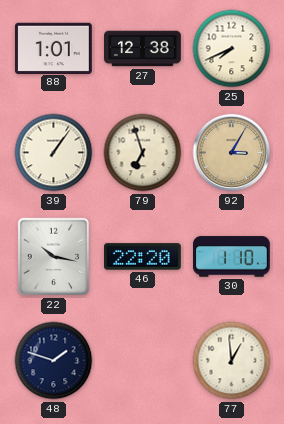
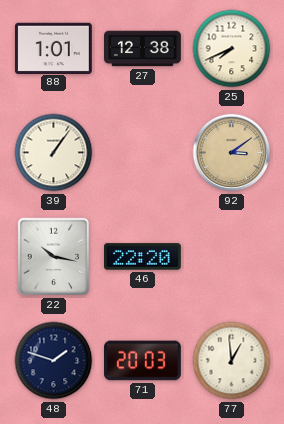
79: 6:57 -> none (143, 153)
92: 3:05 -> 3:09 (232, 153)
30: 1:10 -> none (232, 257)
71: none -> 20:03 (143, 361)
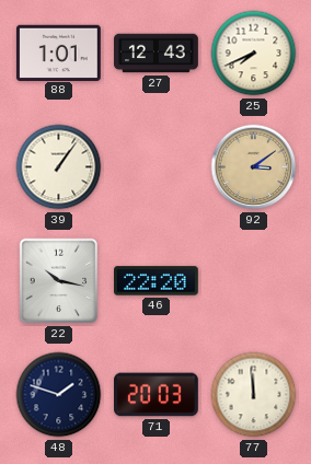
27: 12:38 -> 12:43 (157, 54)
77: 12:59 -> 11:59 (254, 395)
